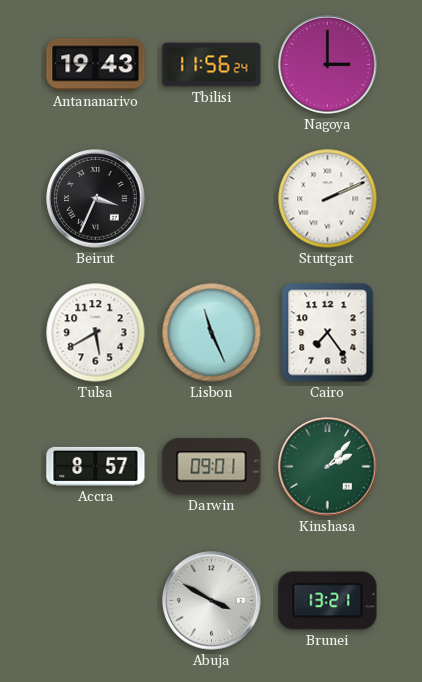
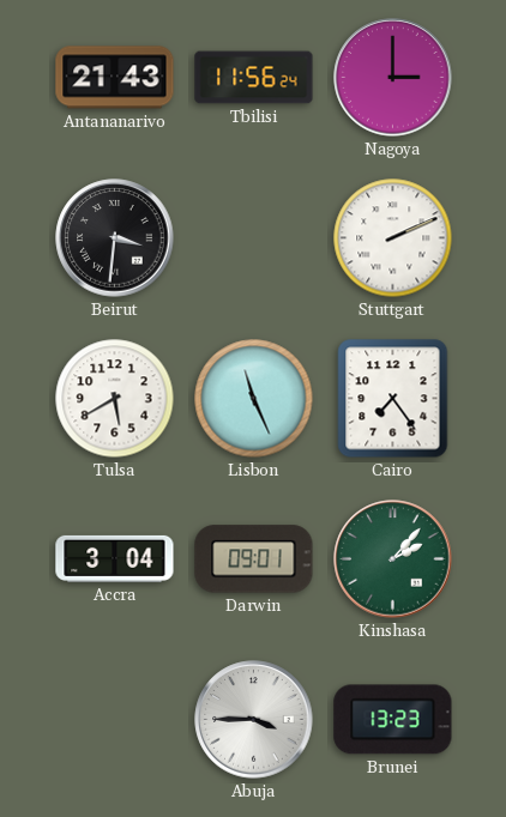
Antananarivo: 19:43 -> 21:43 (115, 78)
Beirut: 3:34 -> 3:31 (115, 238)
Accra: 8:57 -> 3:04 (115, 558)
Abuja: 3:50 -> 3:45 (254, 720)
Brunei: 13:21 -> 13:23 (393, 720)
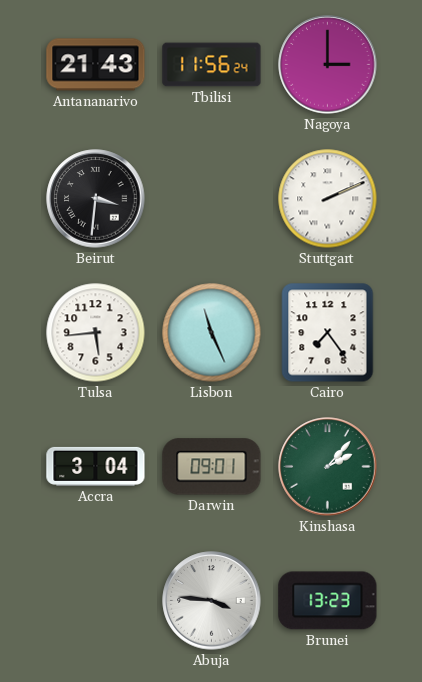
Tulsa: 5:40 -> 5:44 (96, 333)
Abuja: 3:45 -> 3:46 (212, 601)
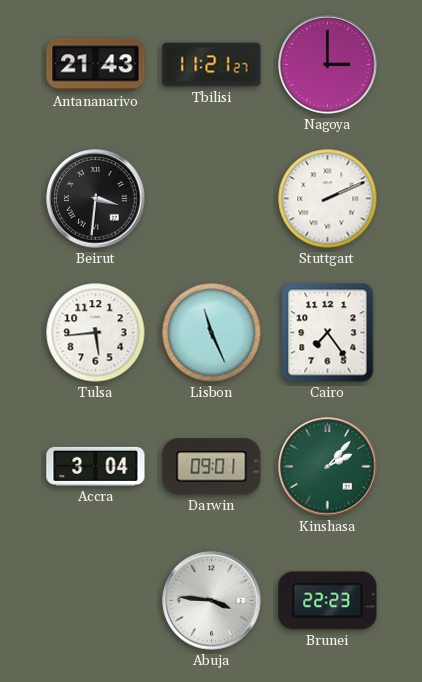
Tbilisi: 11:56 -> 11:21 (212, 65)
Brunei: 13:23 -> 22:23 (328, 601)
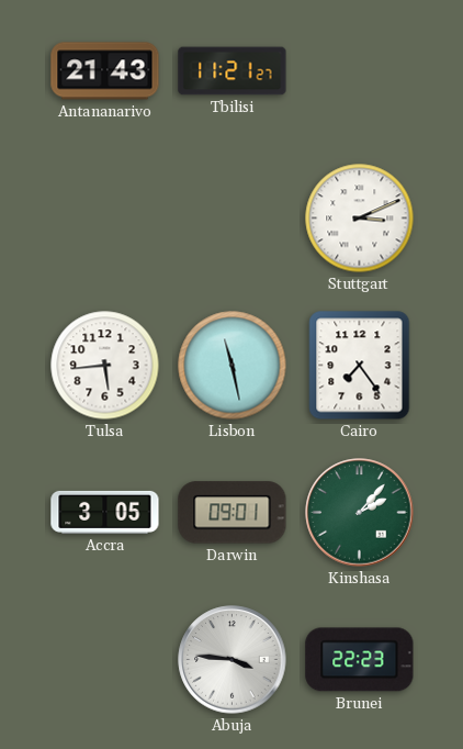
Nagoya: 3:00 -> none (328, 65)
Beirut: 3:31 -> none (96, 199)
Stuttgart: 2:11 -> 3:11 (360, 219)
Lisbon: 11:26 -> 11:28 (233, 366)
Accra: 3:04 -> 3:05 (105, 512)
